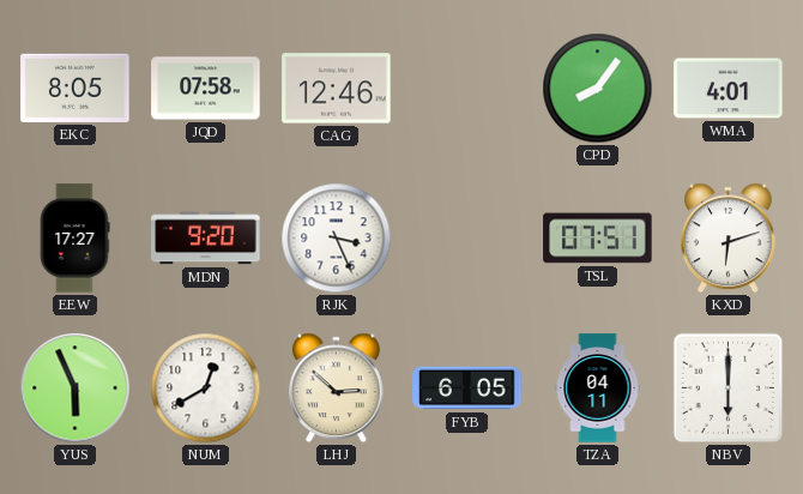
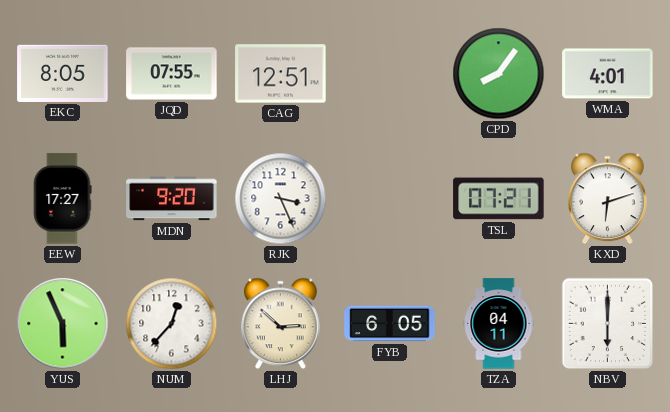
JQD: 07:58 -> 07:55 (172, 74)
CAG: 12:46 -> 12:51 (281, 74)
TSL: 07:51 -> 07:21 (499, 199)
NUM: 12:40 -> 12:37 (172, 324)
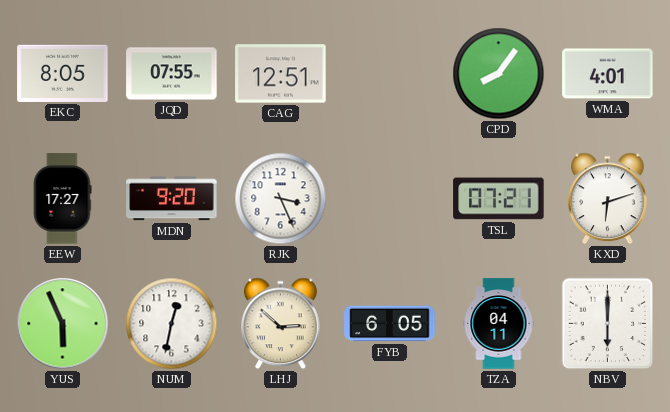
NUM: 12:37 -> 12:32 (172, 324)
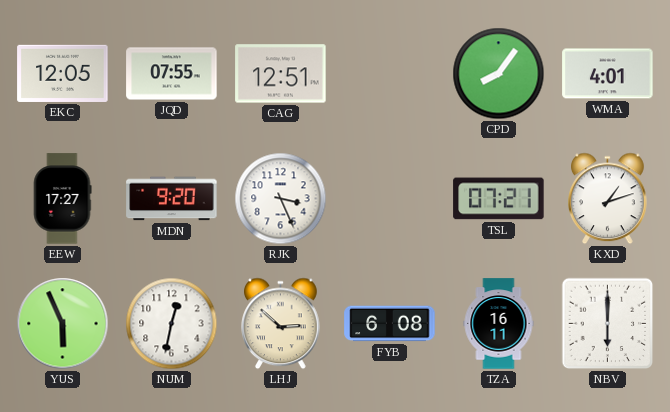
EKC: 8:05 -> 12:05 (63, 73)
KXD: 6:12 -> 1:12 (608, 199)
FYB: 6:05 -> 6:08 (390, 324)
TZA: 04:11 -> 16:11 (499, 324)
